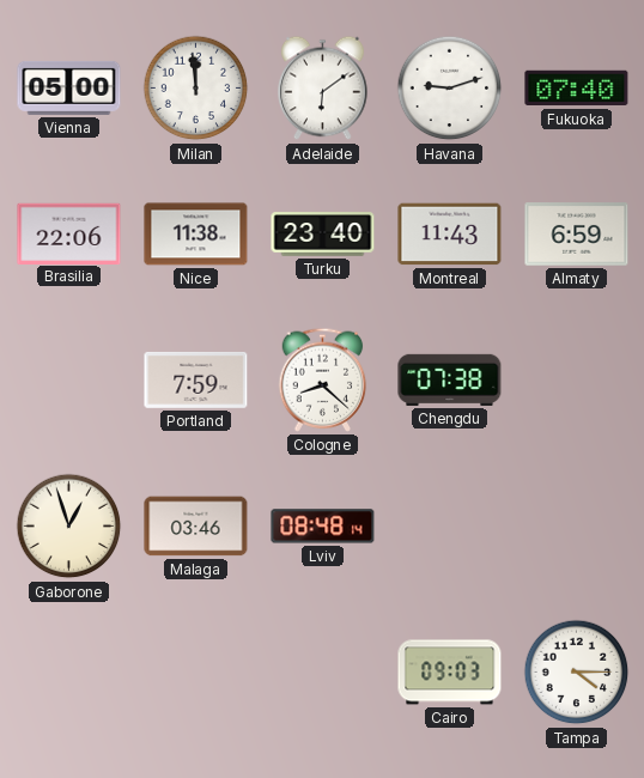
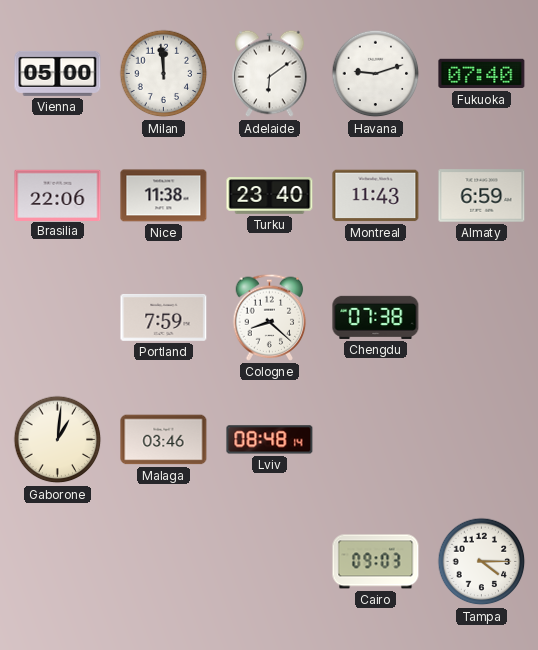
Gaborone: 12:57 -> 1:01 (58, 440)
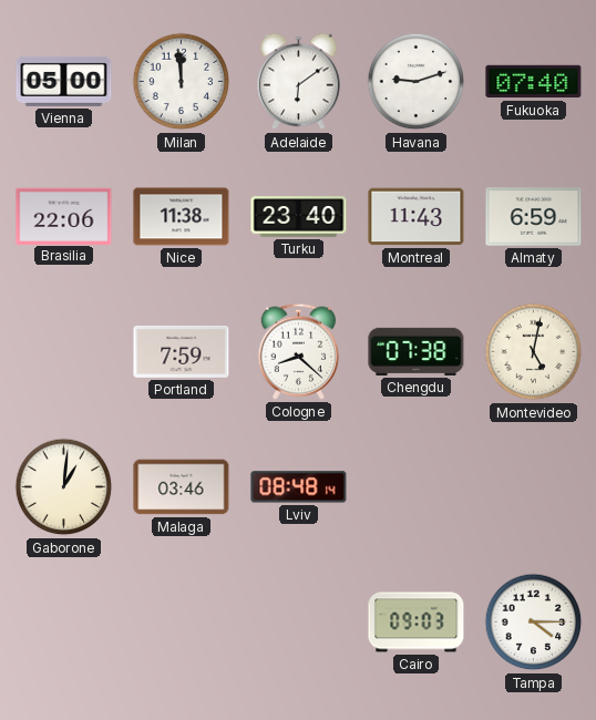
Montevideo: none -> 5:02 (534, 352)
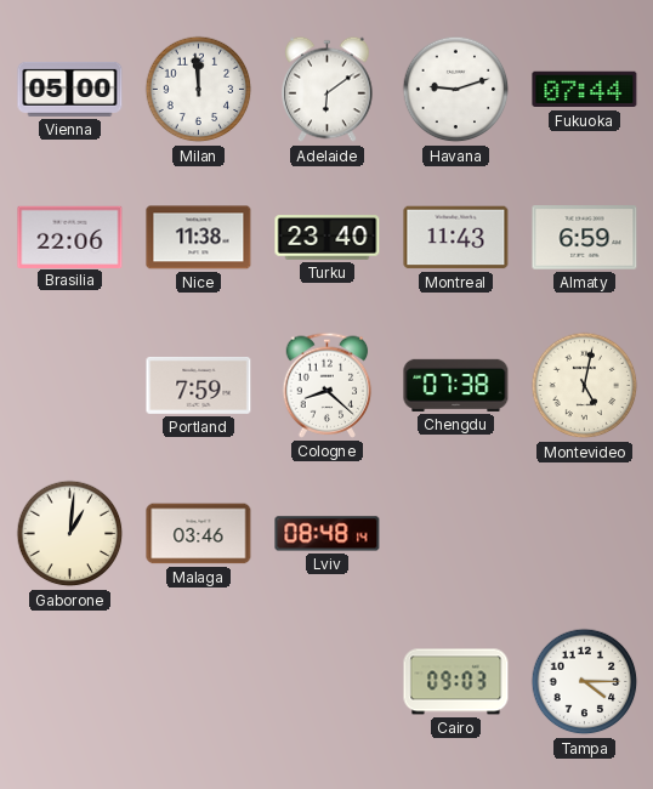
Fukuoka: 07:40 -> 07:44 (585, 90)
